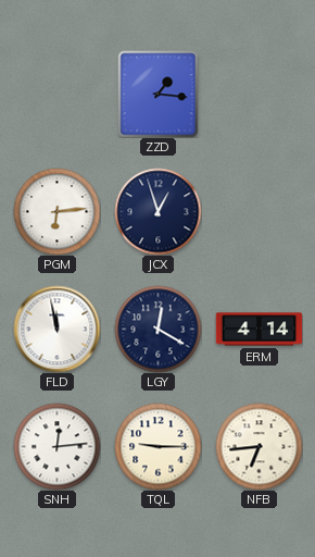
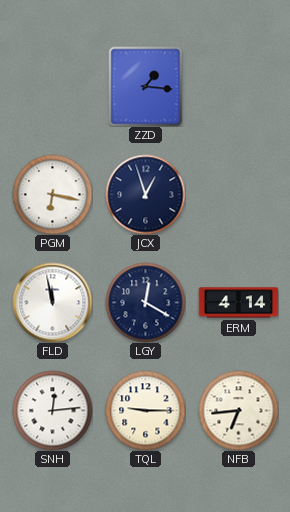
PGM: 6:14 -> 6:17 (52, 194)
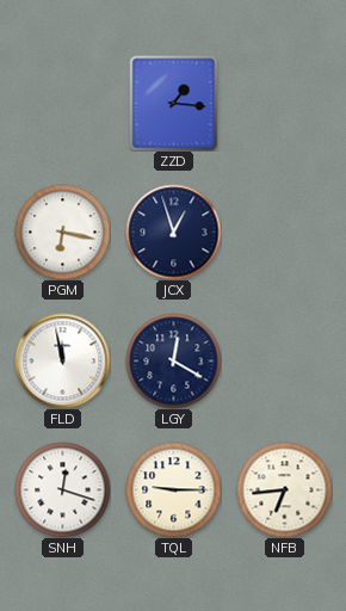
ERM: 4:14 -> none (238, 303)
SNH: 12:14 -> 12:18 (62, 489)
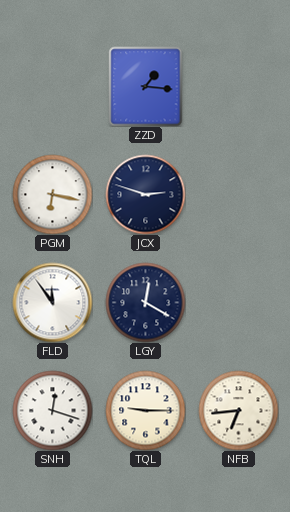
JCX: 12:57 -> 2:48 (145, 194)
FLD: 11:58 -> 11:54 (52, 302)
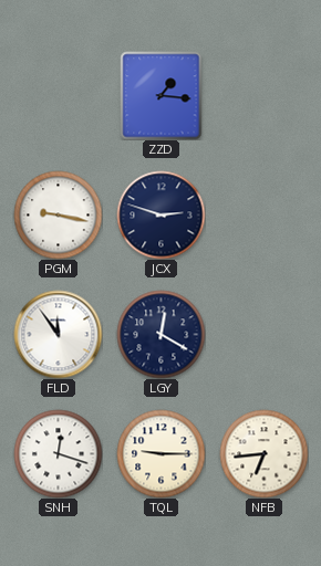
PGM: 6:17 -> 9:17 (58, 214)
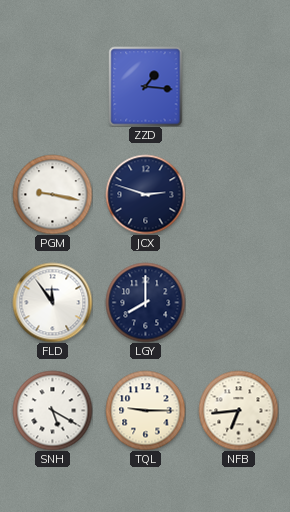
LGY: 12:20 -> 8:00 (145, 302)
SNH: 12:18 -> 5:20 (52, 410)
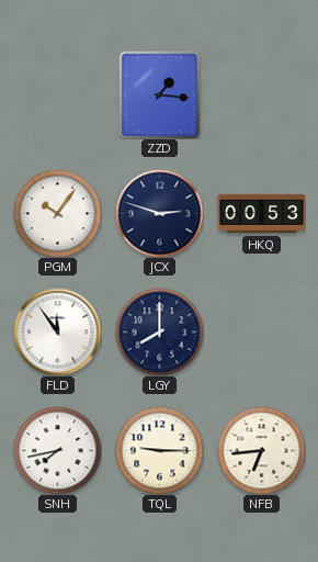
PGM: 9:17 -> 10:06 (57, 213)
HKQ: none -> 00:53 (261, 214)
SNH: 5:20 -> 7:43 (57, 450)
